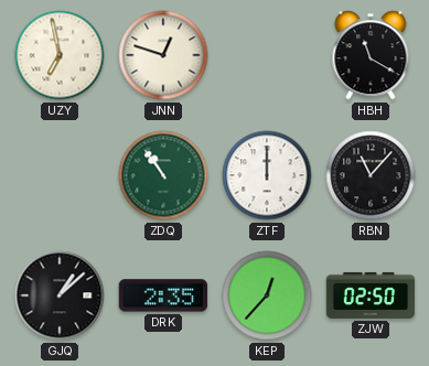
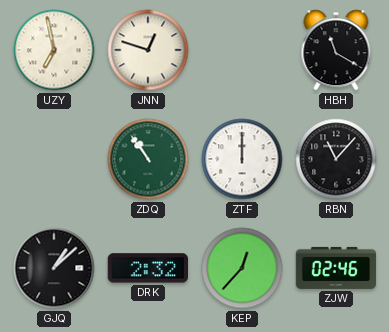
DRK: 2:35 -> 2:32 (147, 268)
ZJW: 02:50 -> 02:46 (336, 268)
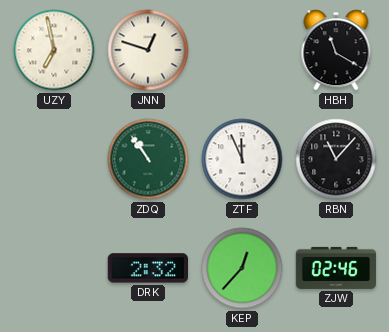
ZTF: 12:00 -> 11:56 (242, 159)
GJQ: 1:08 -> none (54, 268)
